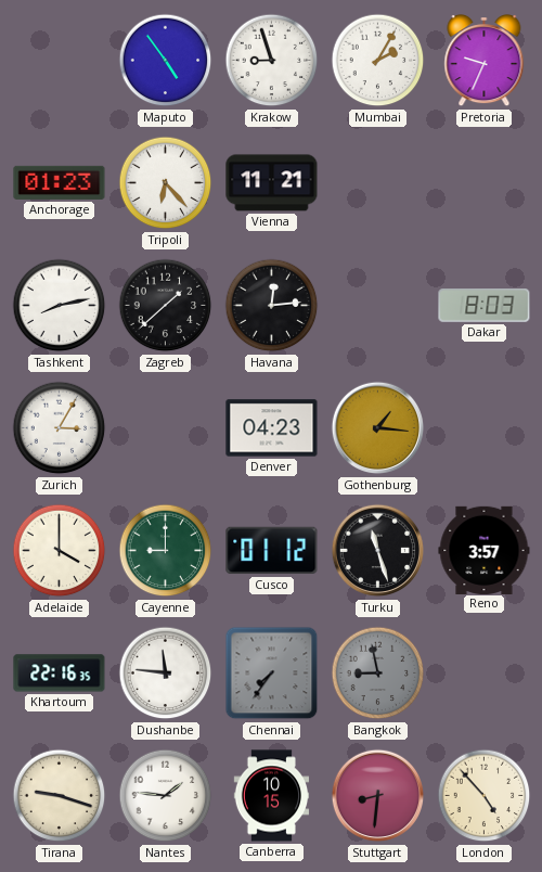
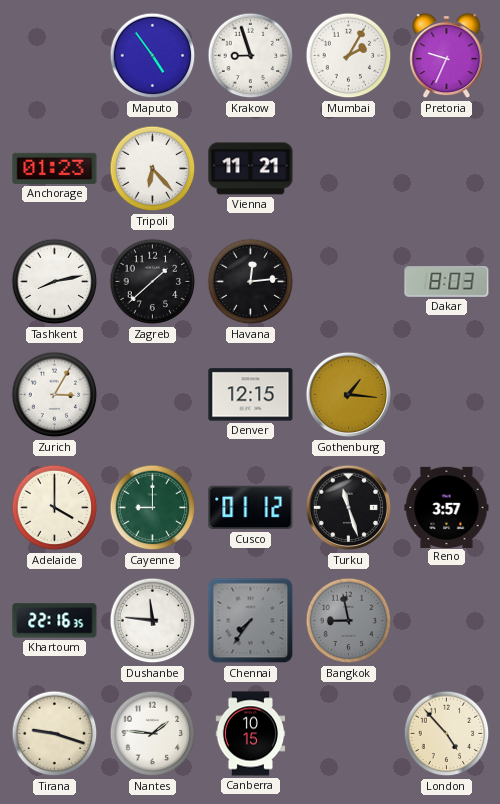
Denver: 04:23 -> 12:15 (251, 395)
Stuttgart: 8:31 -> none (378, 796)
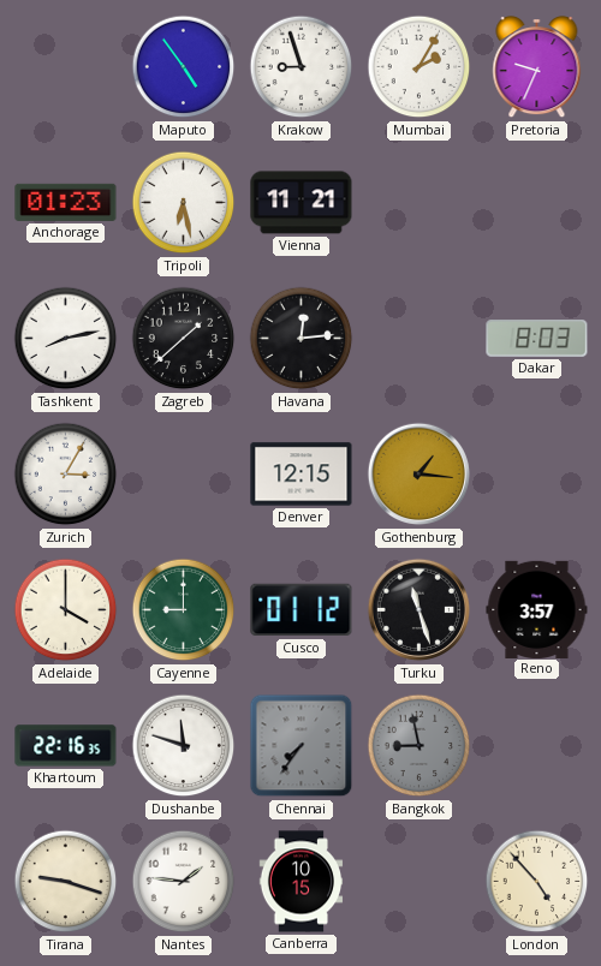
Tripoli: 6:23 -> 6:28 (184, 203)
Dushanbe: 11:46 -> 11:48 (184, 746)
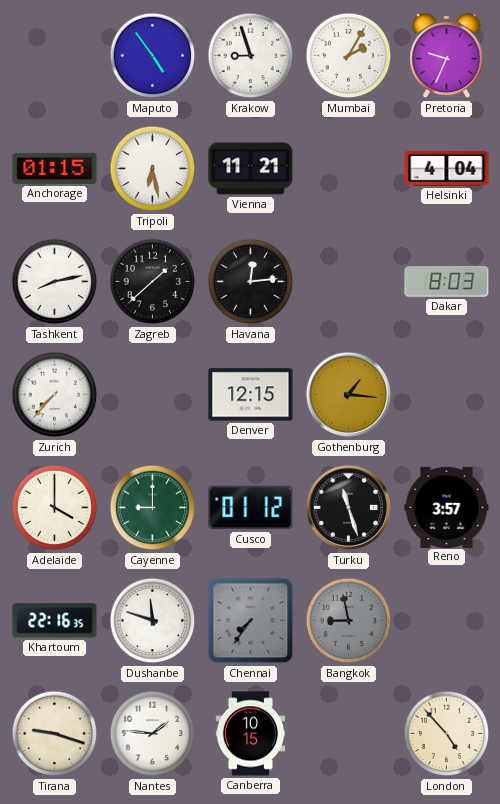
Anchorage: 01:23 -> 01:15 (55, 168)
Helsinki: none -> 4:04 (447, 169)
Zurich: 3:05 -> 7:37 (55, 395)
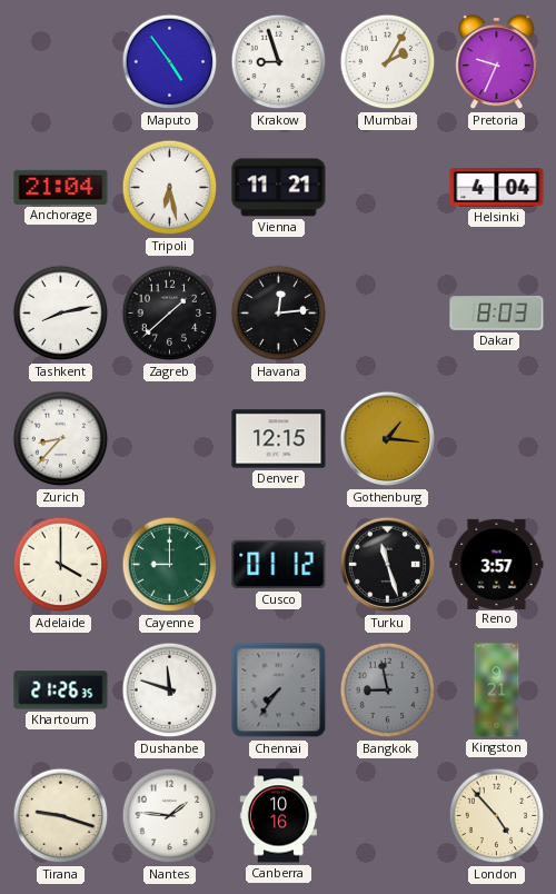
Anchorage: 01:15 -> 21:04 (61, 187)
Zurich: 7:37 -> 8:37 (61, 439)
Khartoum: 22:16 -> 21:26 (61, 691)
Kingston: none -> 9:21 (497, 691)
Canberra: 10:15 -> 10:16 (279, 816)
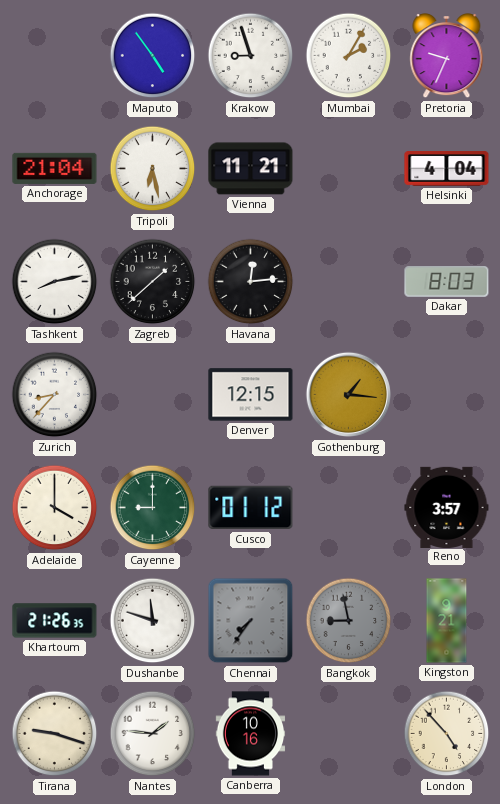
Turku: 11:27 -> none (388, 565)
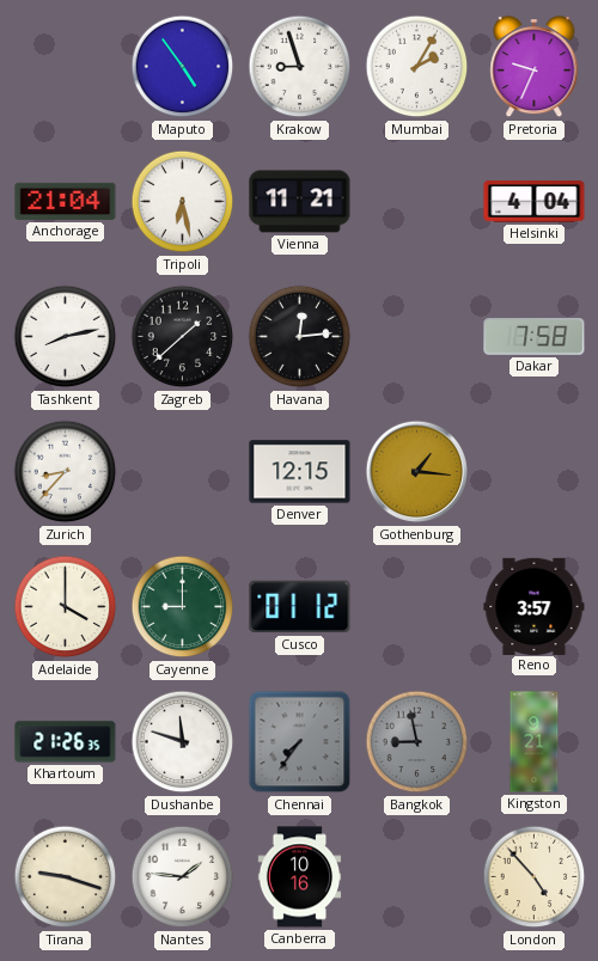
Dakar: 8:03 -> 7:58 (535, 337)
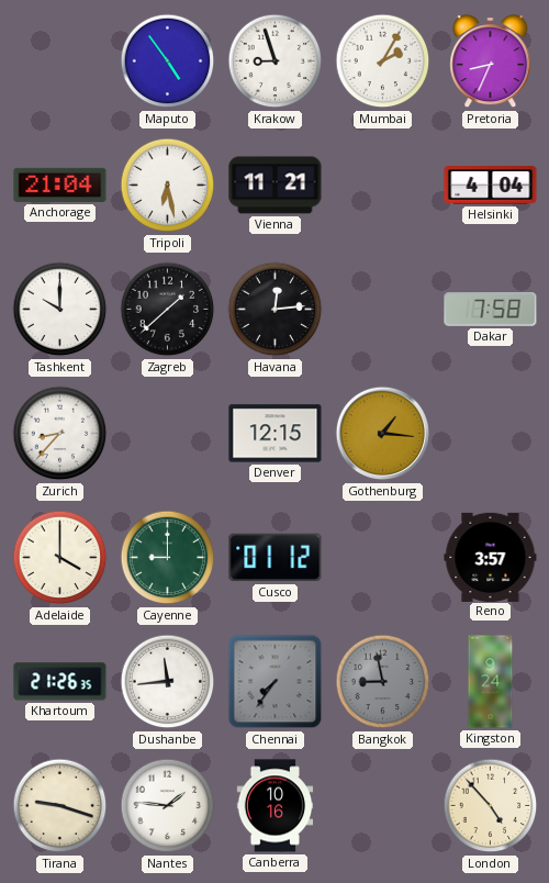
Pretoria: 9:34 -> 8:34 (491, 63)
Tashkent: 8:13 -> 10:00 (60, 310)
Dushanbe: 11:48 -> 11:44 (168, 682)
Kingston: 9:21 -> 9:24 (491, 682)
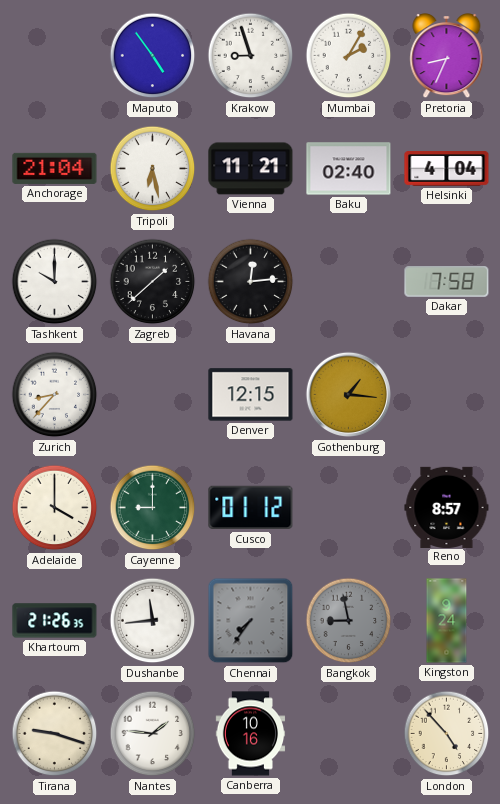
Baku: none -> 02:40 (349, 169)
Reno: 3:57 -> 8:57 (447, 507)
